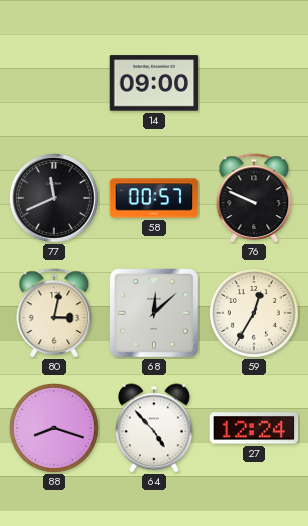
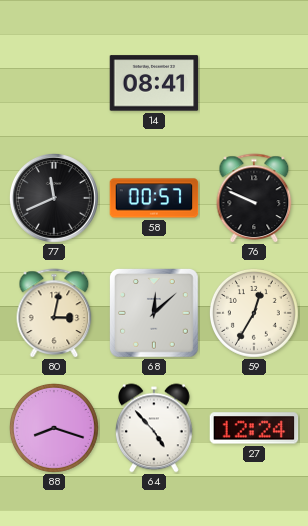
14: 09:00 -> 08:41 (154, 83)
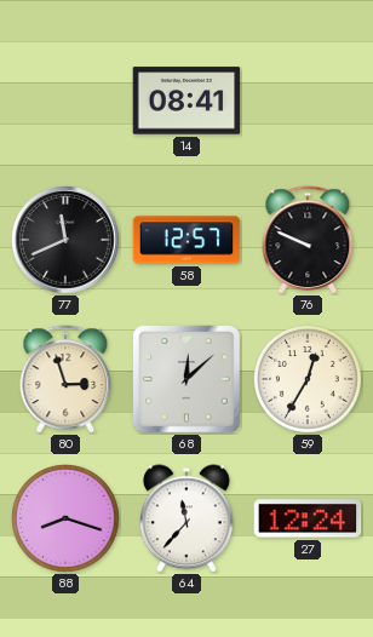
58: 00:57 -> 12:57 (187, 240)
80: 3:02 -> 2:57 (65, 379)
64: 4:53 -> 11:37 (187, 518)
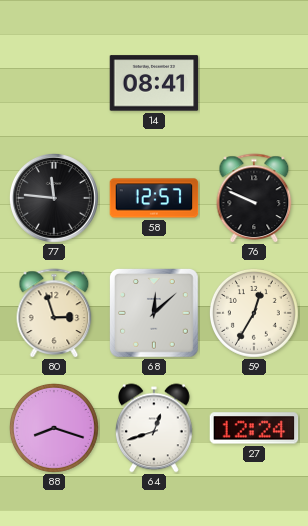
77: 11:41 -> 11:46 (54, 198)
64: 11:37 -> 12:42 (154, 428)
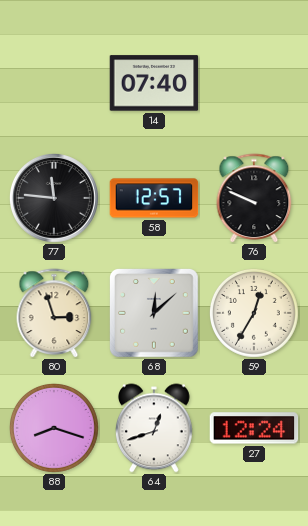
14: 08:41 -> 07:40 (154, 83)
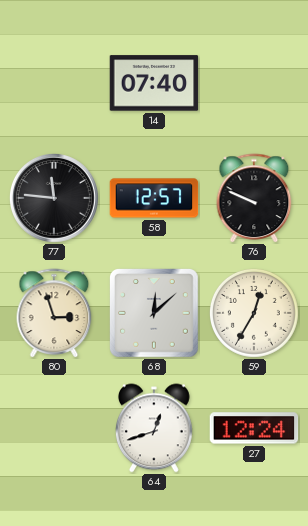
88: 8:18 -> none (54, 428)
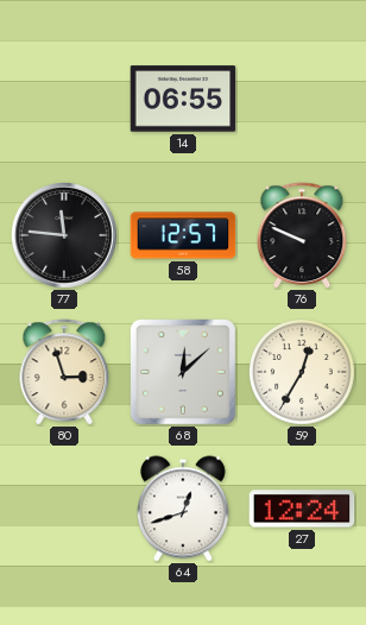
14: 07:40 -> 06:55 (183, 99)
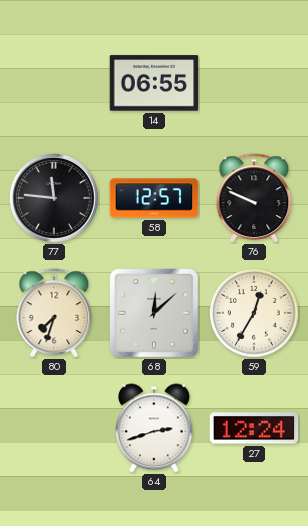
80: 2:57 -> 7:33 (54, 313)
64: 12:42 -> 2:42 (154, 428)
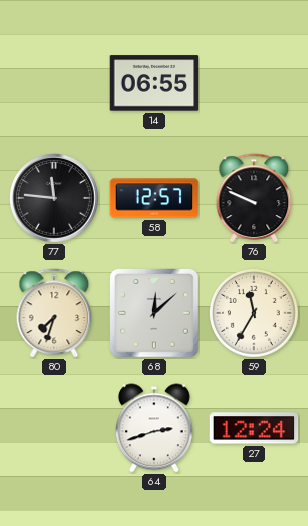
59: 12:35 -> 11:35 (254, 313)
